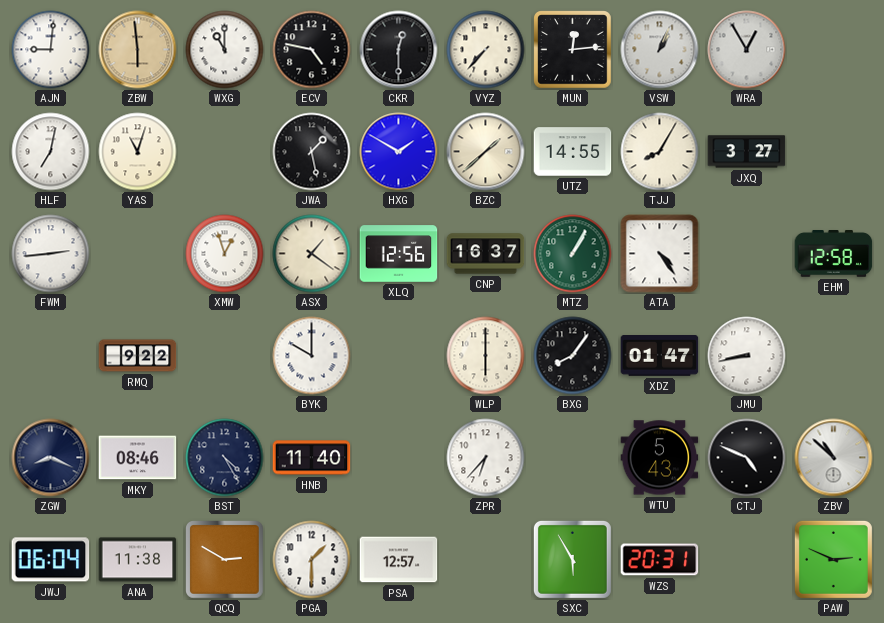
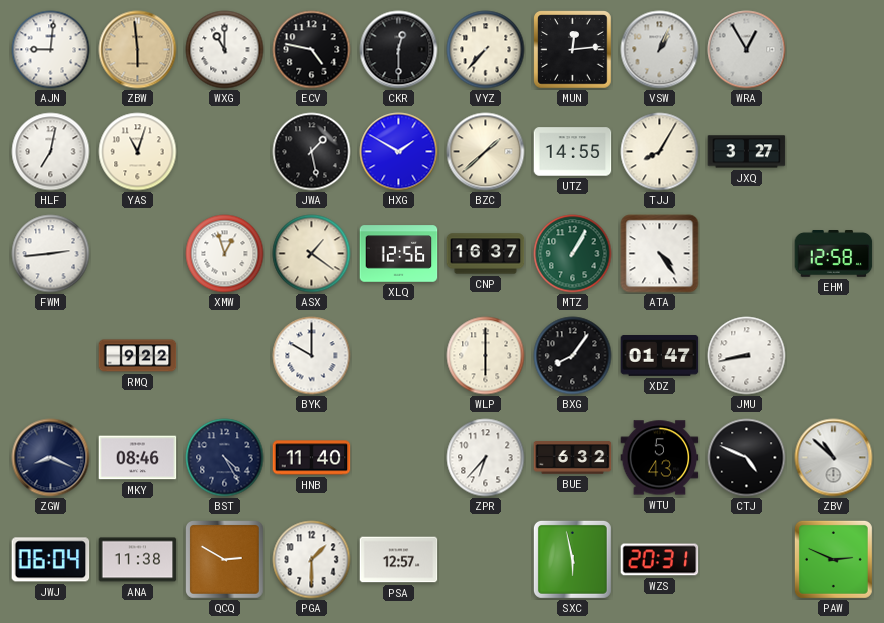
BUE: none -> 6:32 (573, 458)
SXC: 5:55 -> 5:58 (572, 559)
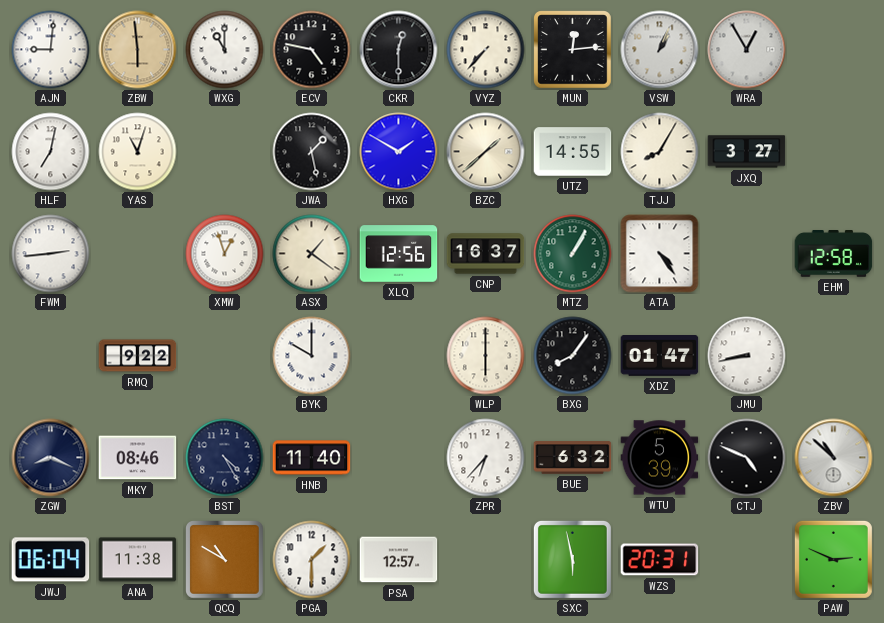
WTU: 5:43 -> 5:39 (660, 458)
QCQ: 2:50 -> 10:50 (225, 560)
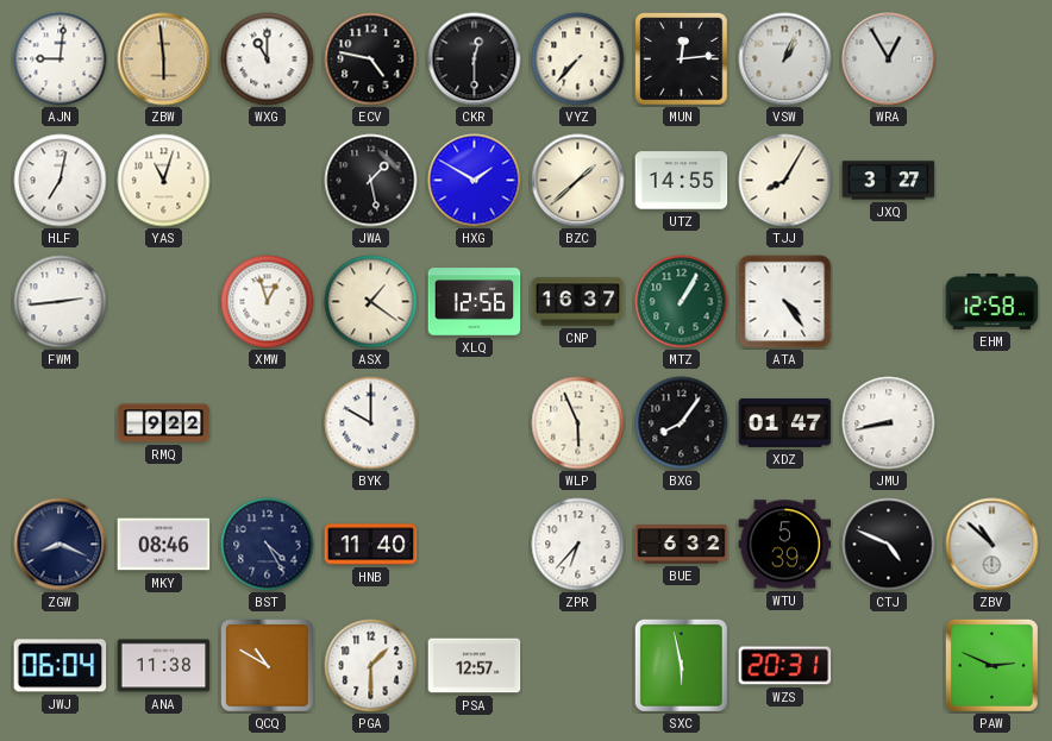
WLP: 6:00 -> 5:56 (578, 423)
